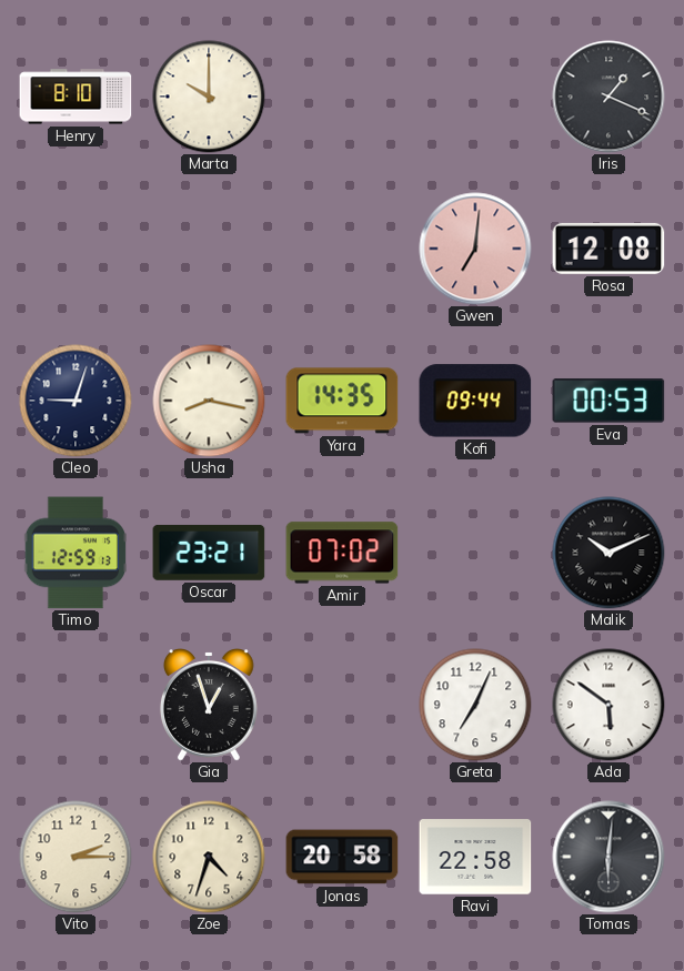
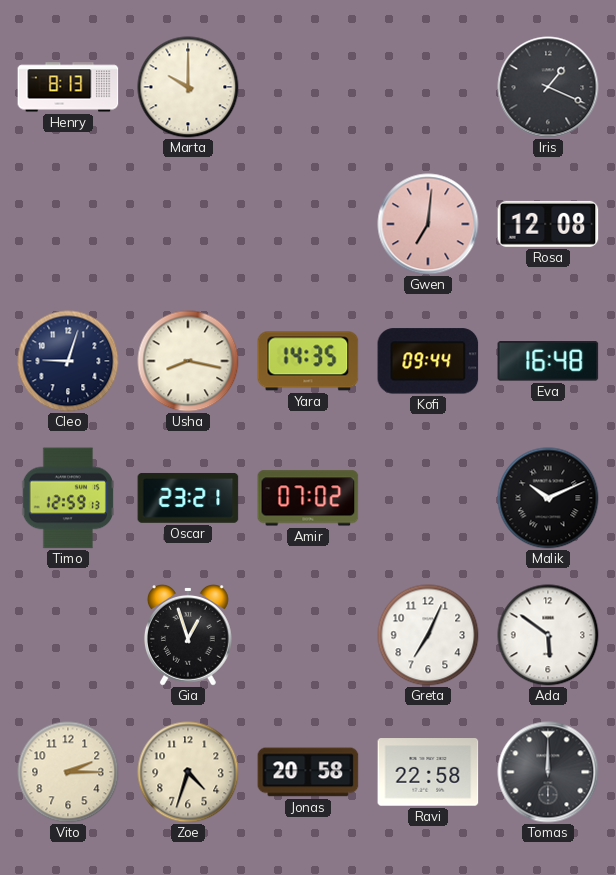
Henry: 8:10 -> 8:13 (68, 87)
Eva: 00:53 -> 16:48 (548, 361)
Tomas: 6:01 -> 12:00 (548, 772)
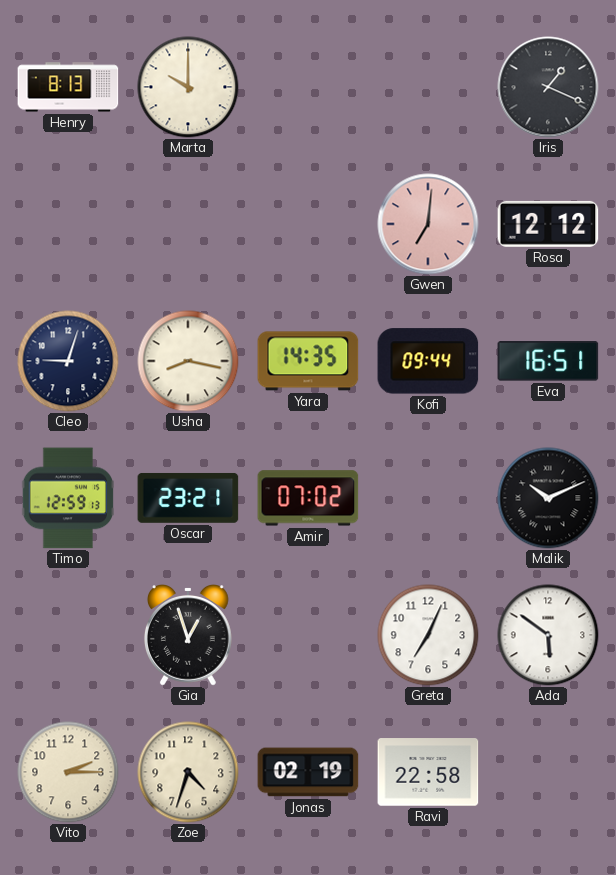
Rosa: 12:08 -> 12:12 (548, 224)
Eva: 16:48 -> 16:51 (548, 361)
Jonas: 20:58 -> 02:19 (308, 772)
Tomas: 12:00 -> none (548, 772)
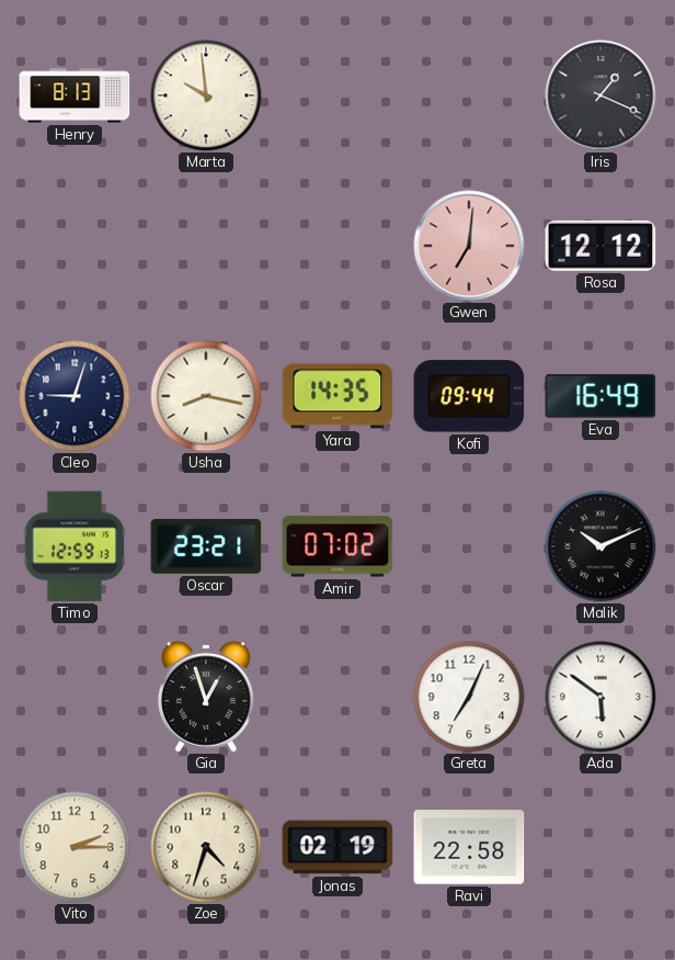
Marta: 10:00 -> 9:59 (206, 95)
Eva: 16:51 -> 16:49 (600, 396)
